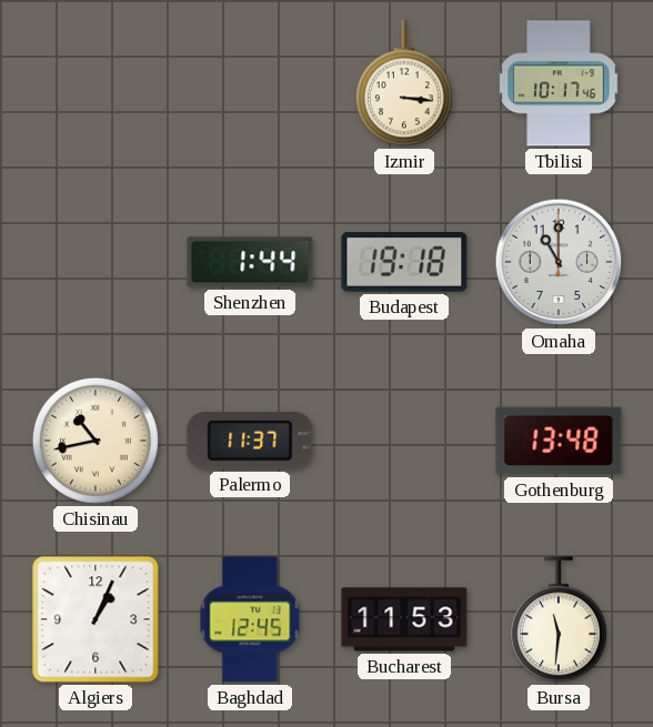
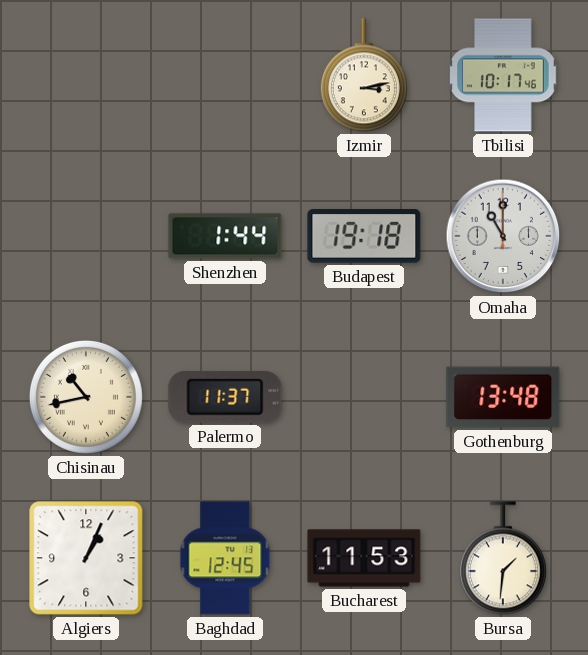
Izmir: 3:16 -> 3:13 (364, 75)
Bursa: 11:31 -> 1:31 (503, 558)
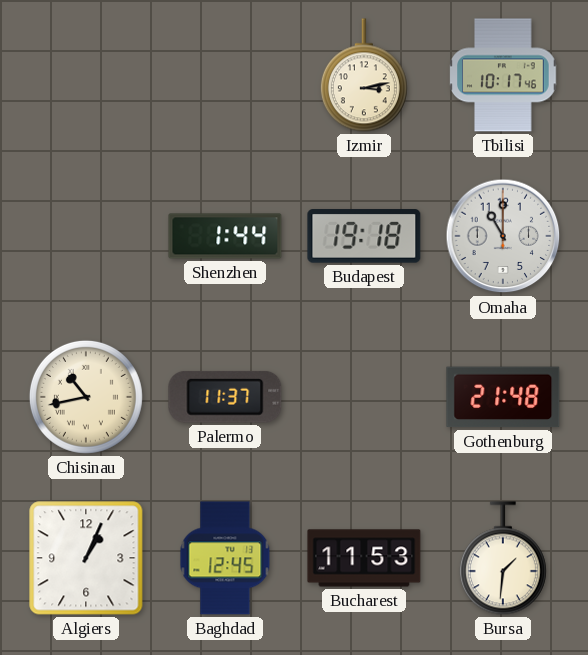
Gothenburg: 13:48 -> 21:48 (503, 397)
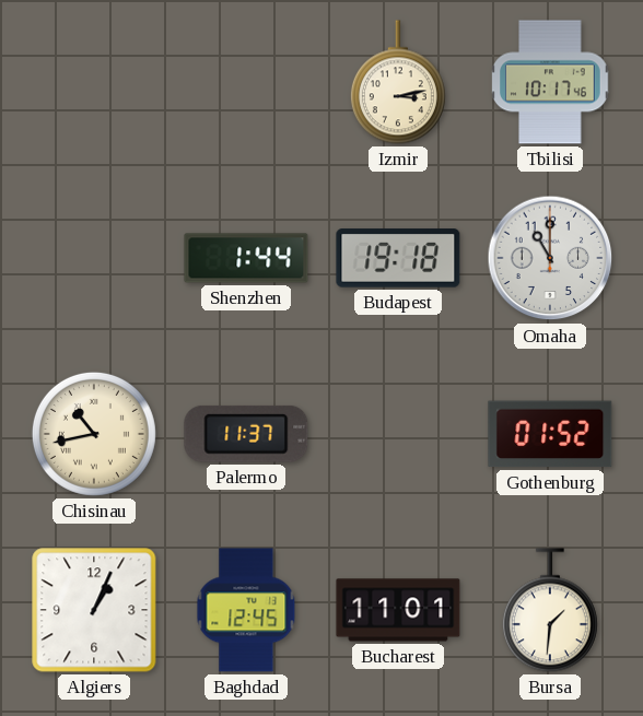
Gothenburg: 21:48 -> 01:52 (550, 434)
Bucharest: 11:53 -> 11:01 (398, 610)
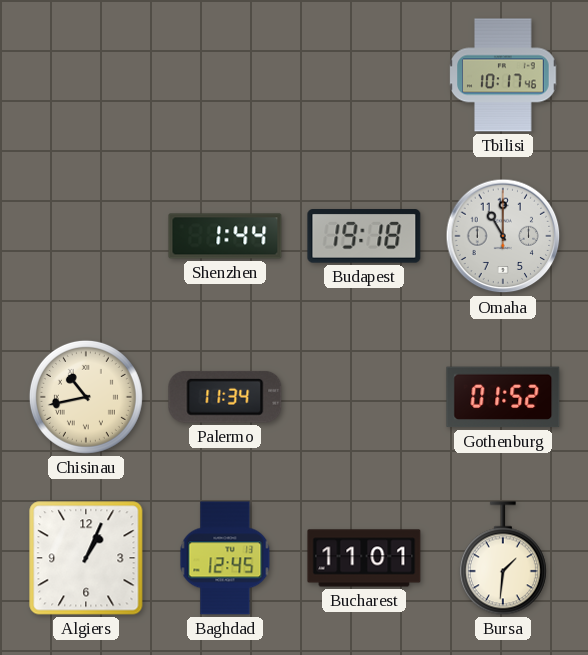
Izmir: 3:13 -> none (398, 82)
Palermo: 11:37 -> 11:34 (225, 397)
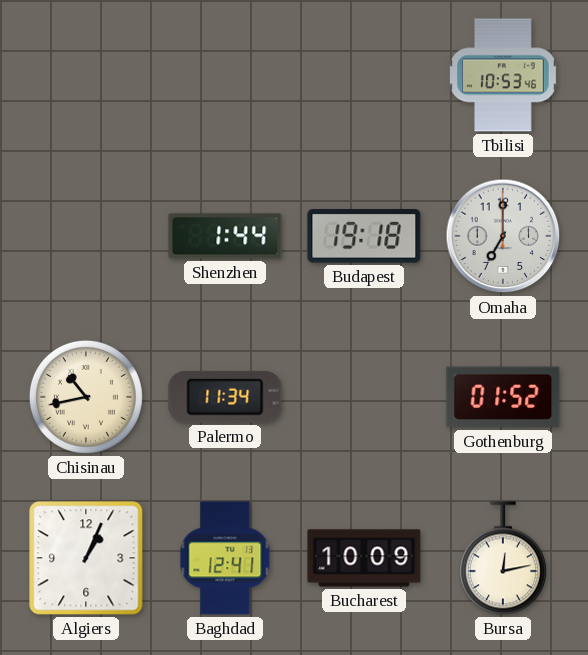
Tbilisi: 10:17 -> 10:53 (503, 75)
Omaha: 11:00 -> 7:00 (503, 236)
Baghdad: 12:45 -> 12:41 (225, 558)
Bucharest: 11:01 -> 10:09 (364, 558)
Bursa: 1:31 -> 12:13 (503, 558)
